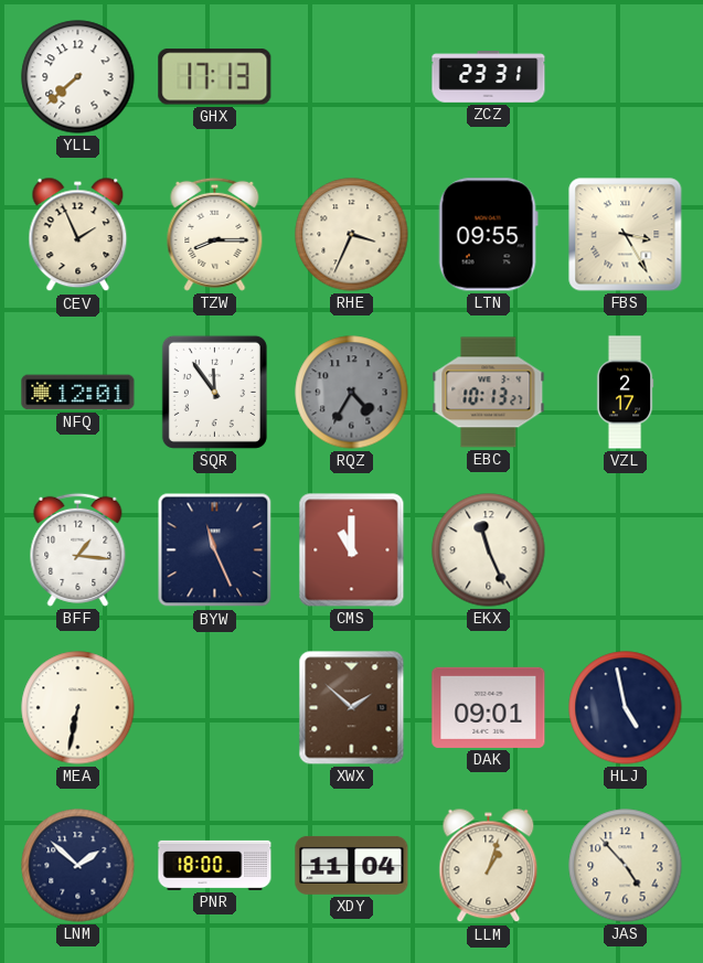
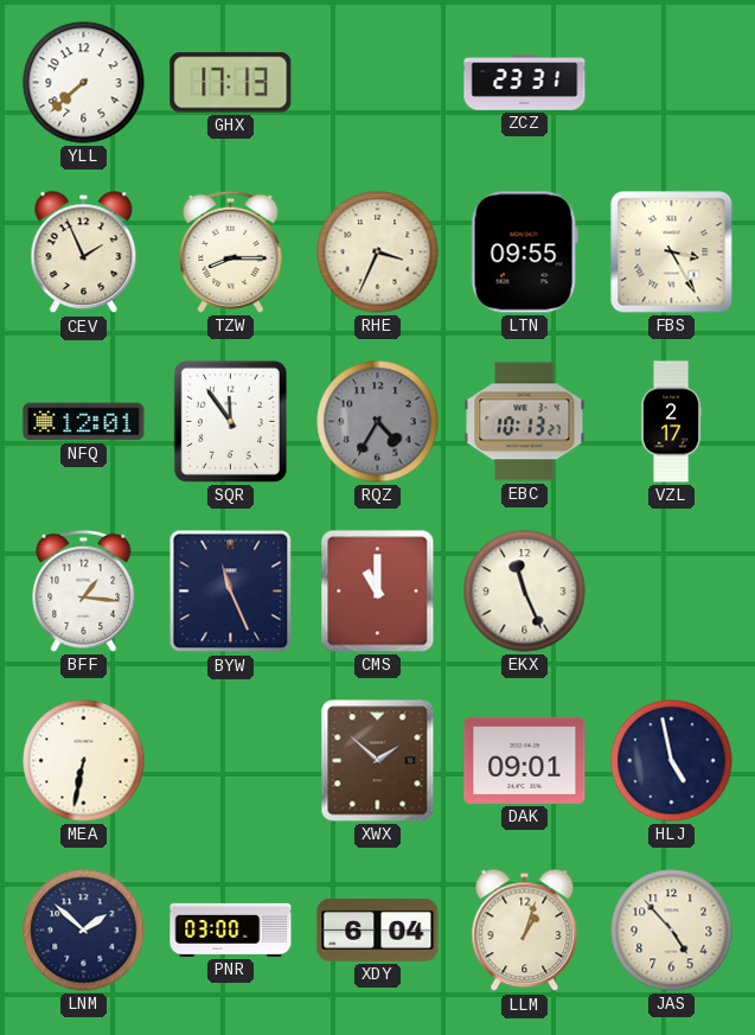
PNR: 18:00 -> 03:00 (231, 929)
XDY: 11:04 -> 6:04 (378, 929)
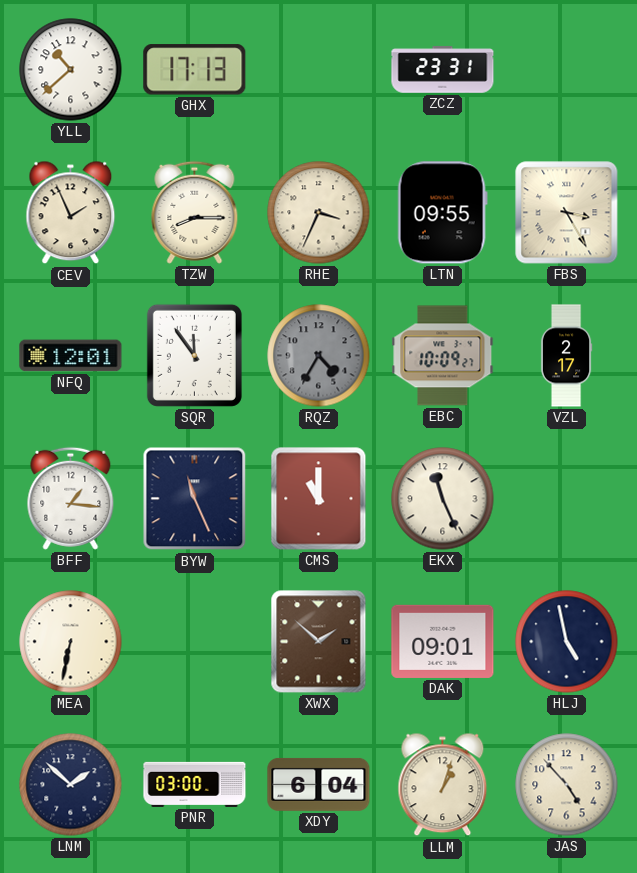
YLL: 7:38 -> 10:38 (71, 70)
EBC: 10:13 -> 10:09 (443, 356)
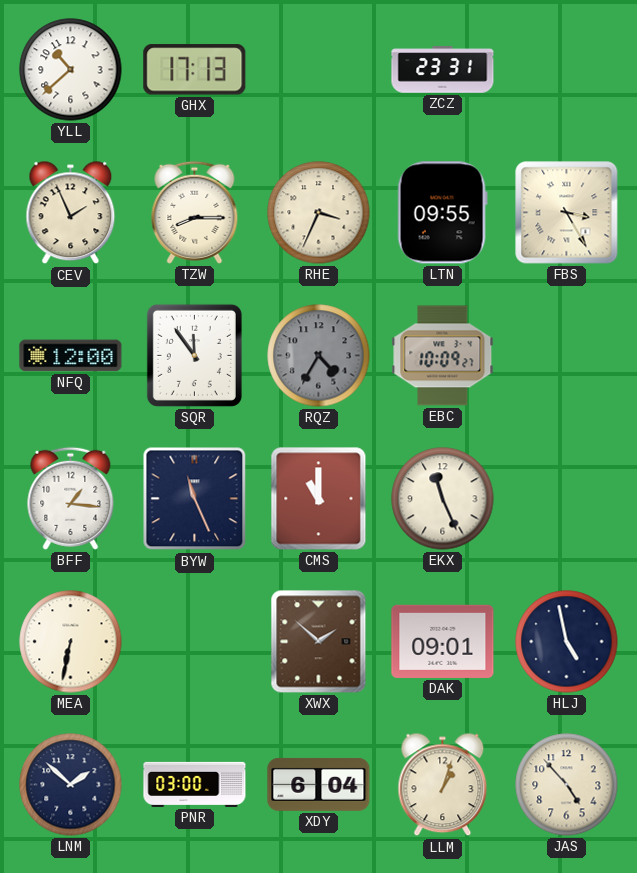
NFQ: 12:01 -> 12:00 (71, 356)
VZL: 2:17 -> none (566, 356)
